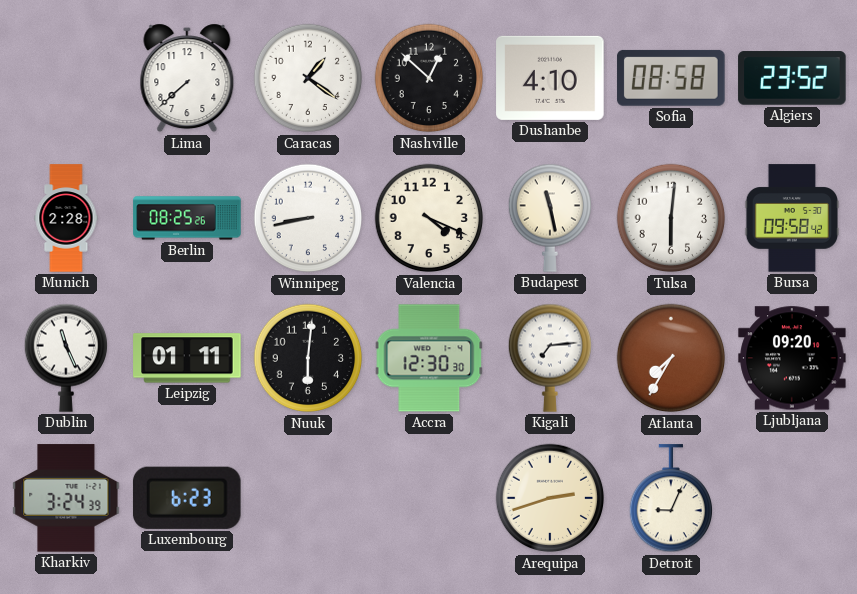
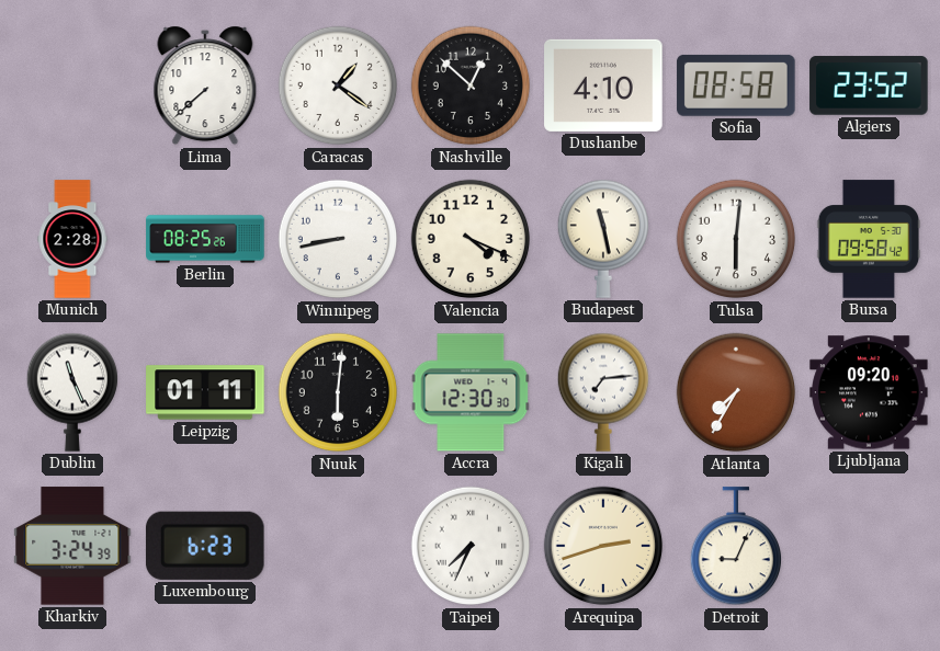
Taipei: none -> 7:34 (471, 546)
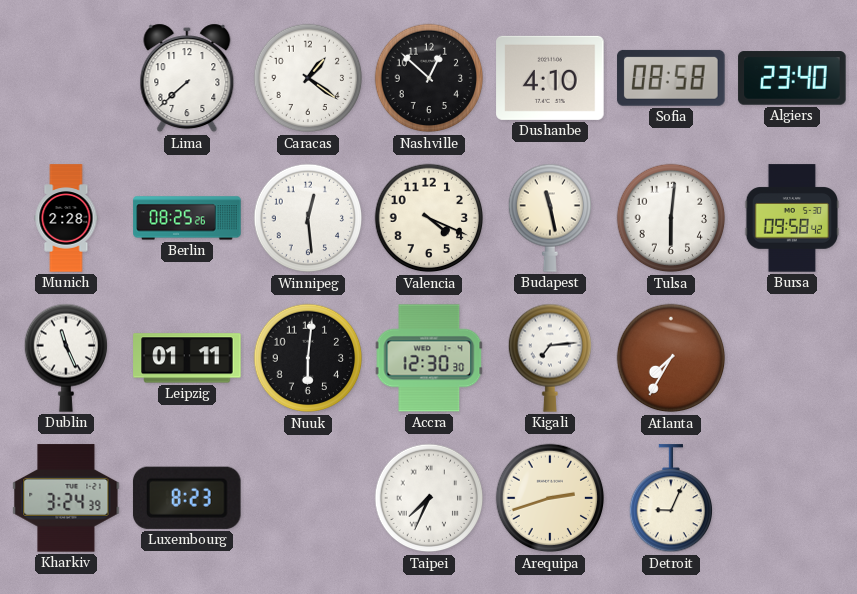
Algiers: 23:52 -> 23:40 (792, 78)
Winnipeg: 8:43 -> 12:29 (308, 218)
Ljubljana: 09:20 -> none (869, 392)
Luxembourg: 6:23 -> 8:23 (187, 498)
